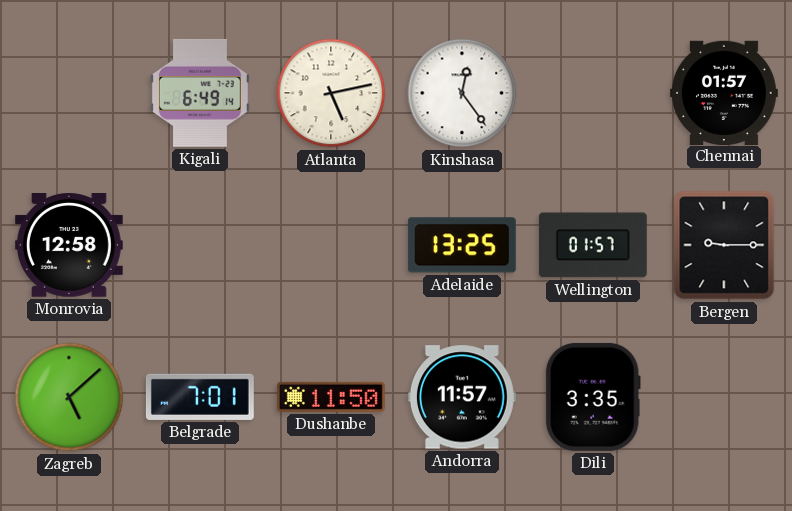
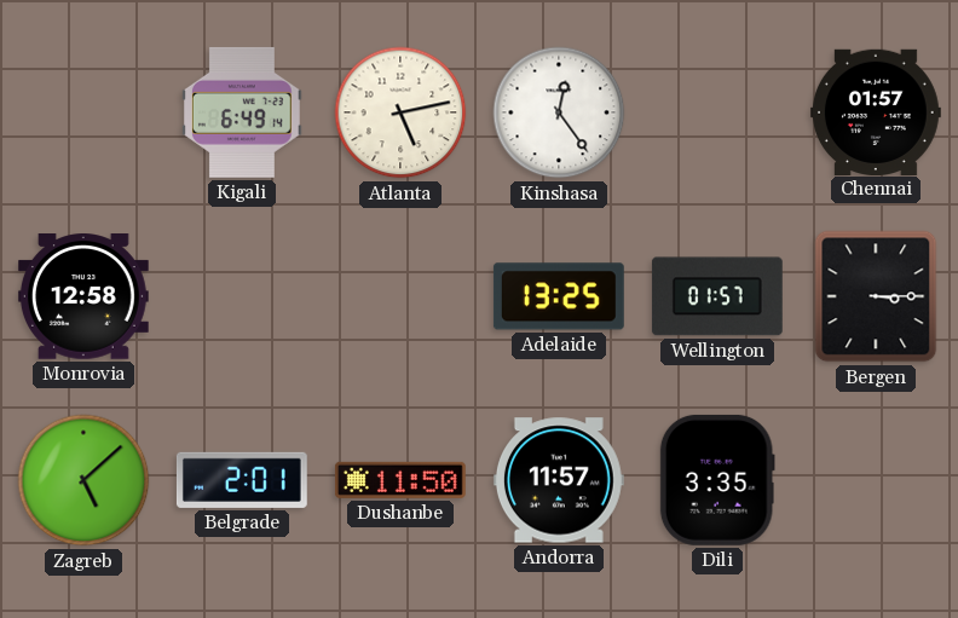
Bergen: 9:15 -> 3:15 (876, 296)
Belgrade: 7:01 -> 2:01 (242, 480)
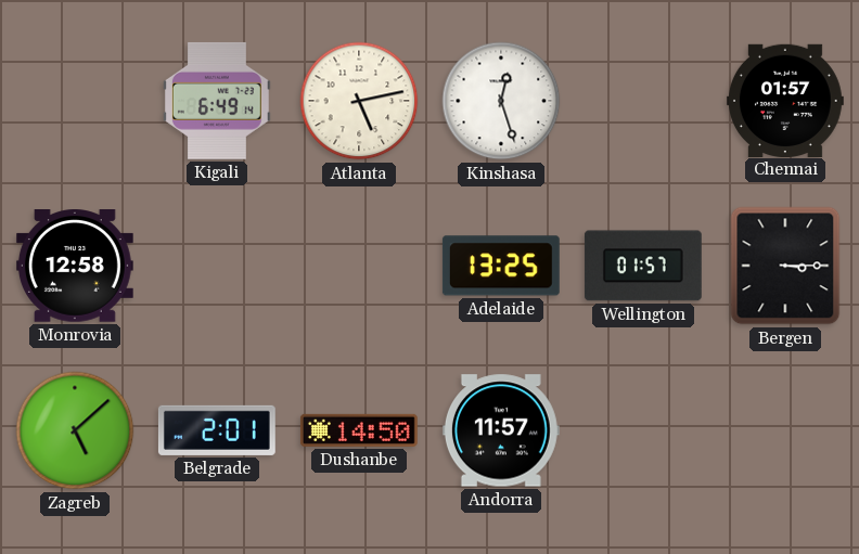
Kinshasa: 12:24 -> 12:27 (501, 101)
Dushanbe: 11:50 -> 14:50 (359, 430)
Dili: 3:35 -> none (717, 480)
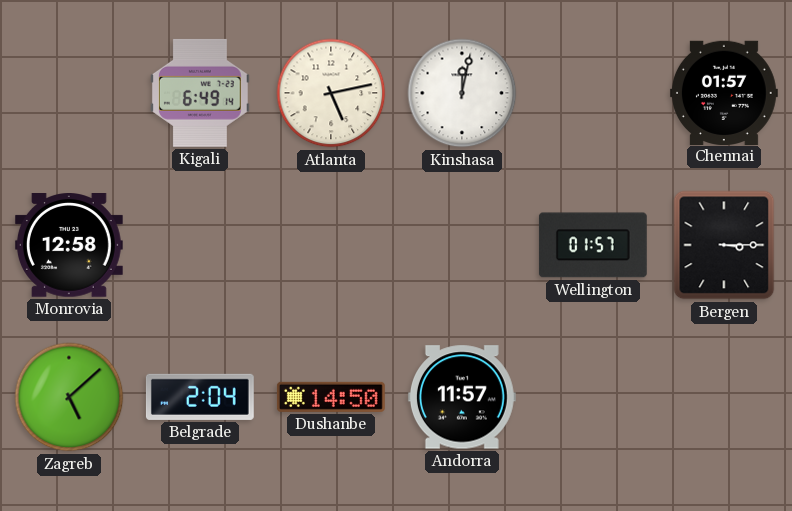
Kinshasa: 12:27 -> 12:02 (462, 93)
Adelaide: 13:25 -> none (501, 266)
Belgrade: 2:01 -> 2:04 (200, 397)
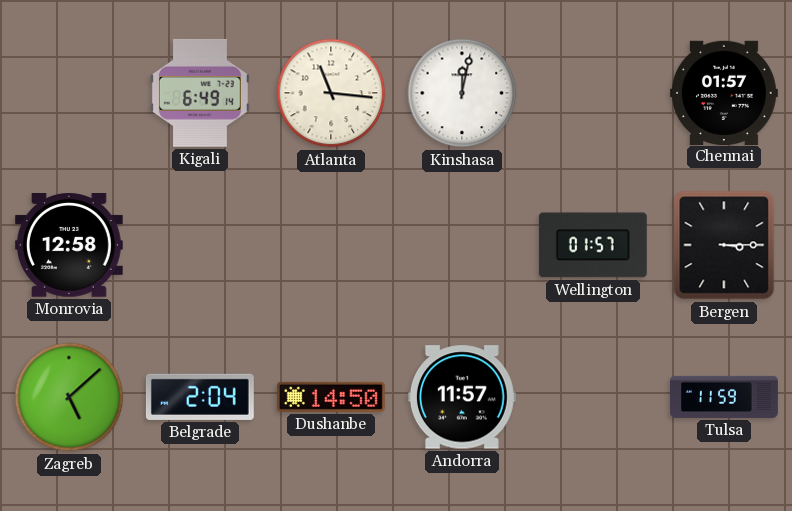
Atlanta: 5:13 -> 11:16 (331, 93)
Tulsa: none -> 11:59 (725, 397)
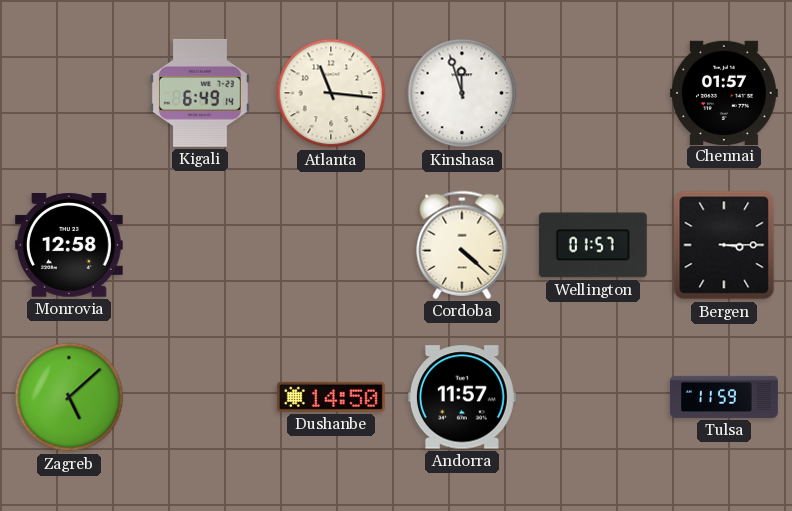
Kinshasa: 12:02 -> 11:57 (462, 93)
Cordoba: none -> 4:22 (462, 245)
Belgrade: 2:04 -> none (200, 397)
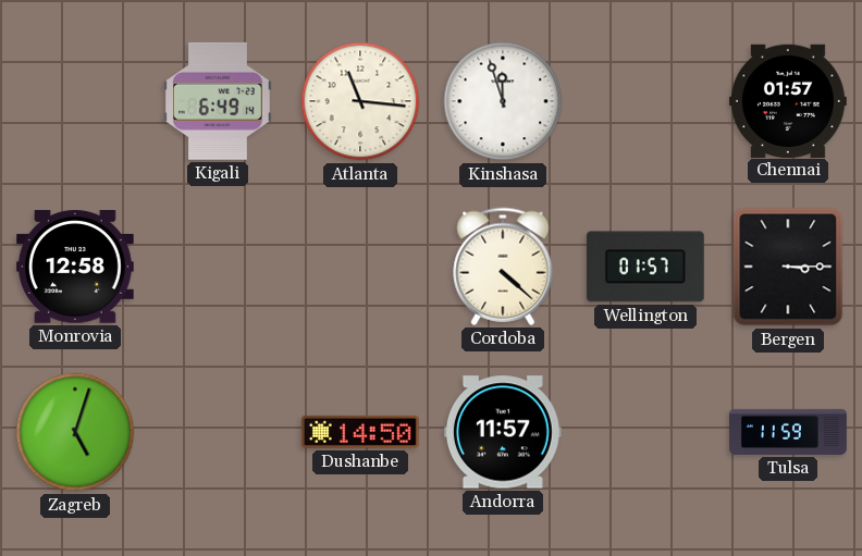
Zagreb: 5:08 -> 5:03 (75, 432)
